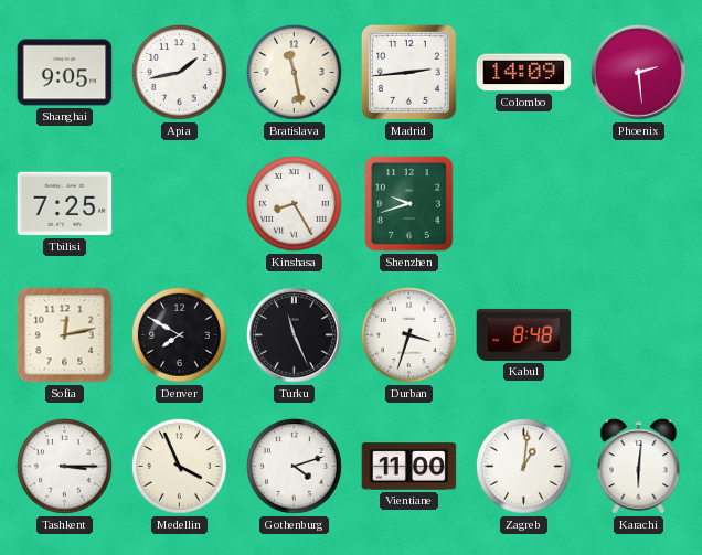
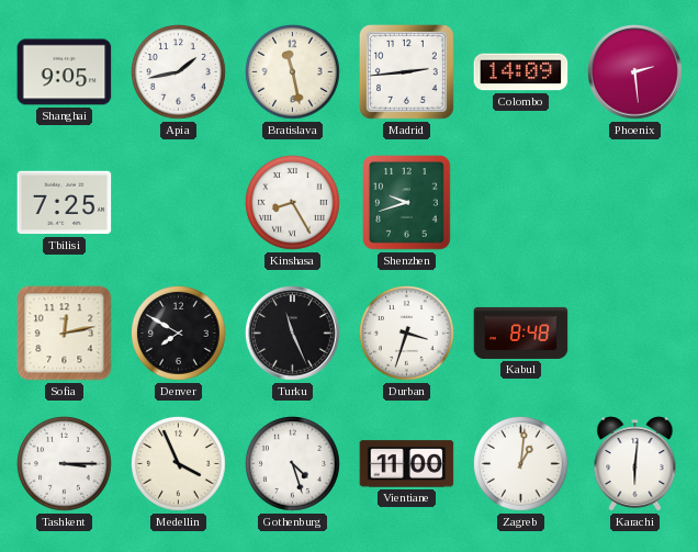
Gothenburg: 4:12 -> 4:27 (293, 464)
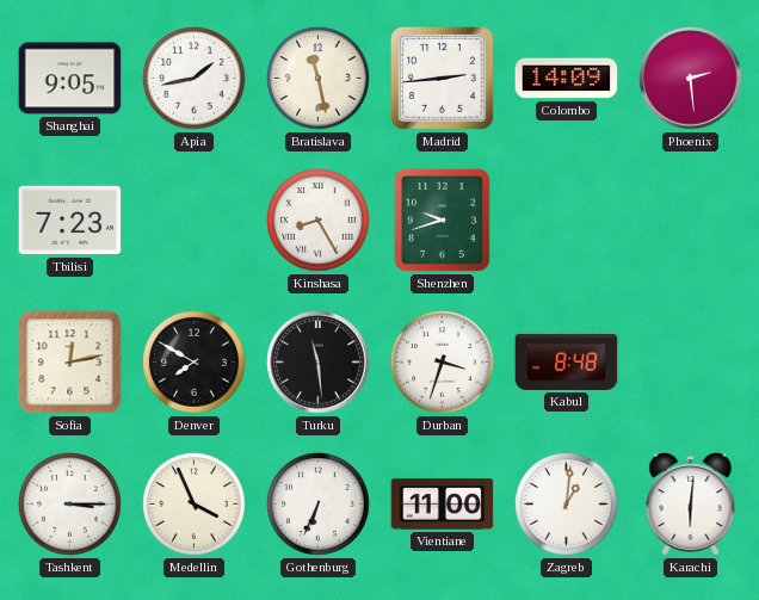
Tbilisi: 7:25 -> 7:23 (70, 221)
Turku: 11:26 -> 11:29 (319, 363)
Gothenburg: 4:27 -> 6:34 (319, 505)
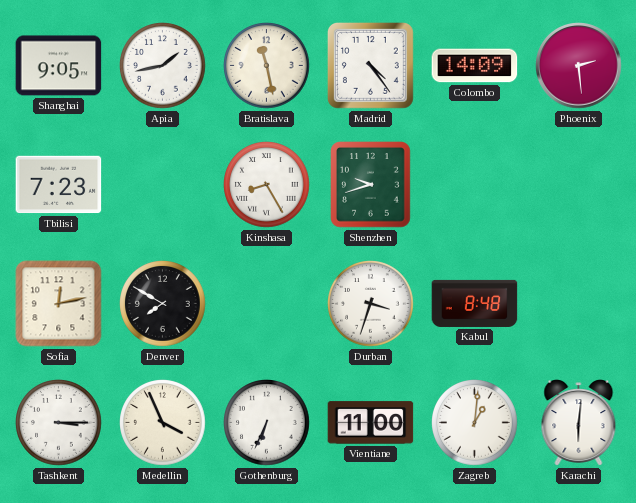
Madrid: 2:44 -> 4:24 (370, 65)
Turku: 11:29 -> none (319, 363)
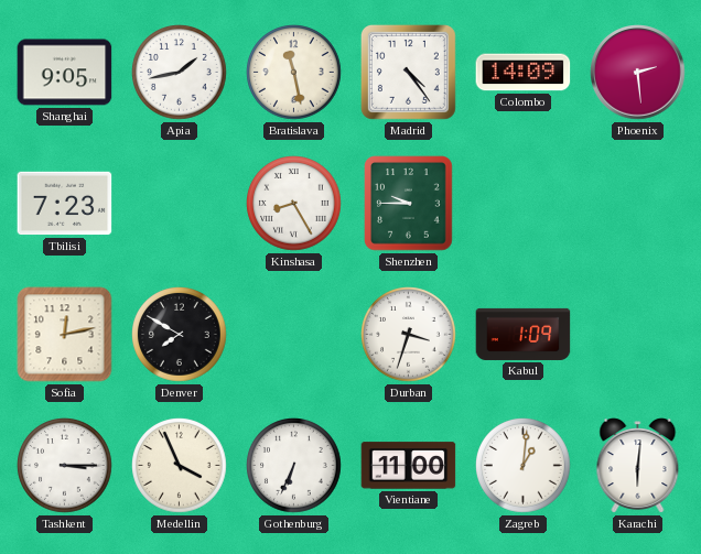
Shenzhen: 9:42 -> 9:45 (409, 204)
Kabul: 8:48 -> 1:09 (524, 334)
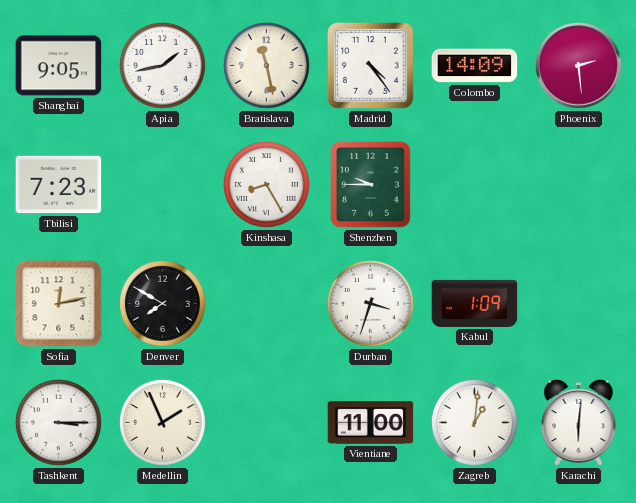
Medellin: 3:56 -> 1:56 (163, 423)
Gothenburg: 6:34 -> none (294, 466)
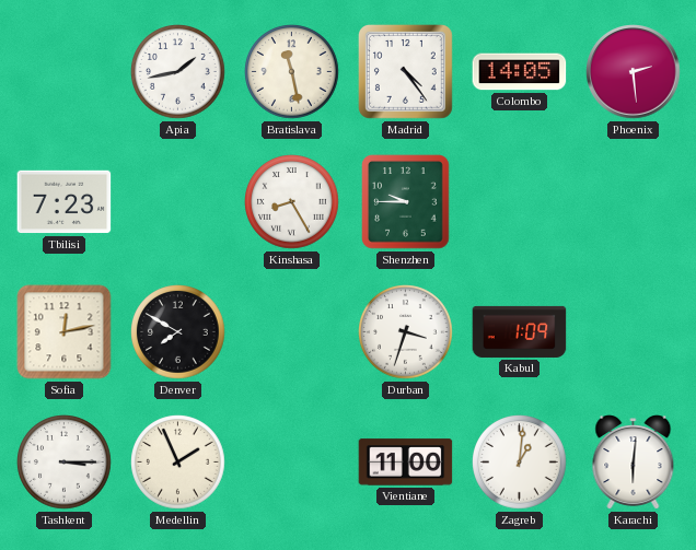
Shanghai: 9:05 -> none (59, 66)
Colombo: 14:09 -> 14:05 (520, 72)
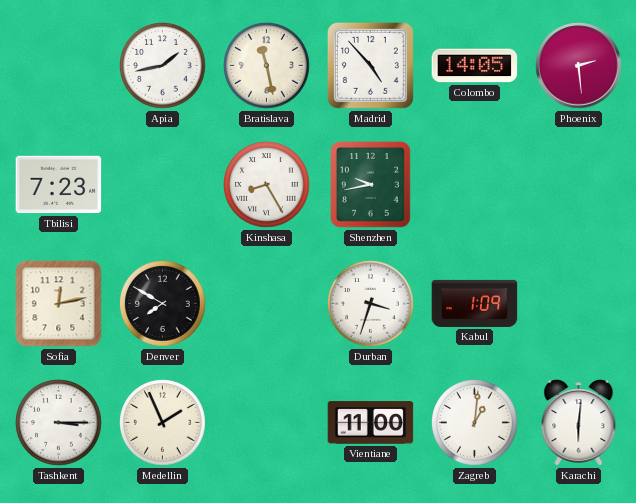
Madrid: 4:24 -> 4:53 (370, 65)
Shenzhen: 9:45 -> 9:43 (371, 185)
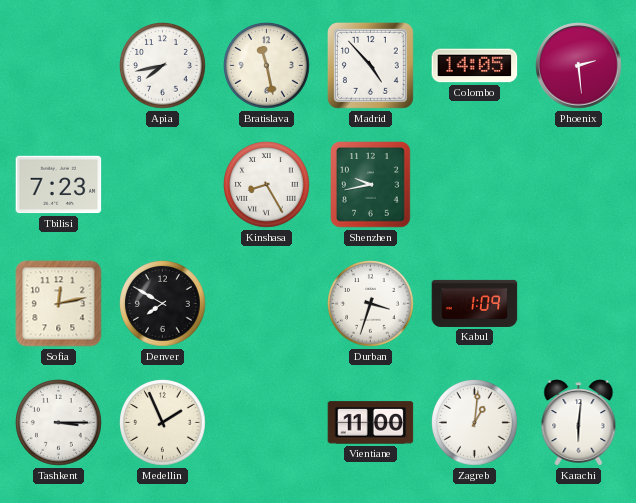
Apia: 1:43 -> 7:43 (163, 66)
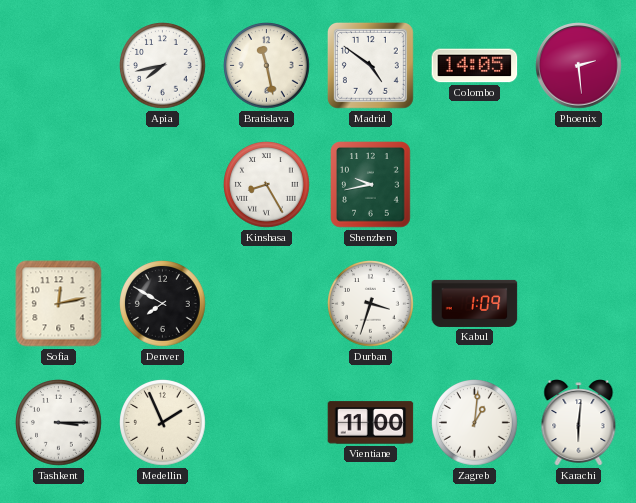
Madrid: 4:53 -> 4:51 (370, 65)
Tbilisi: 7:23 -> none (59, 185)
